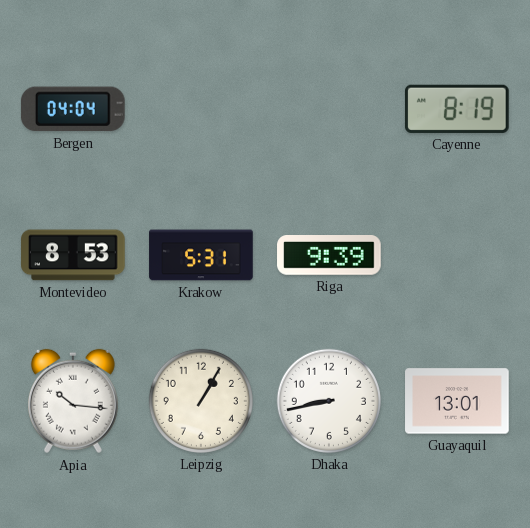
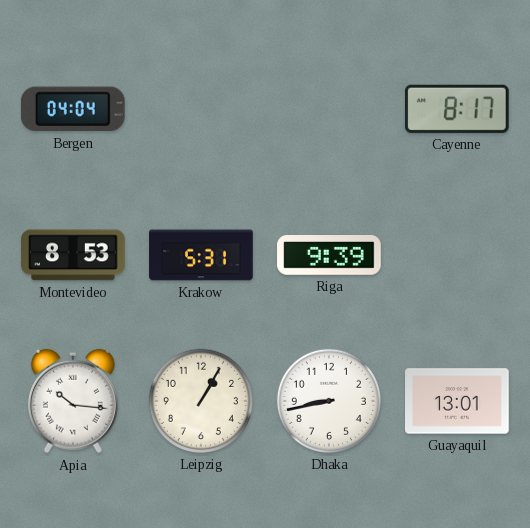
Cayenne: 8:19 -> 8:17 (457, 109)
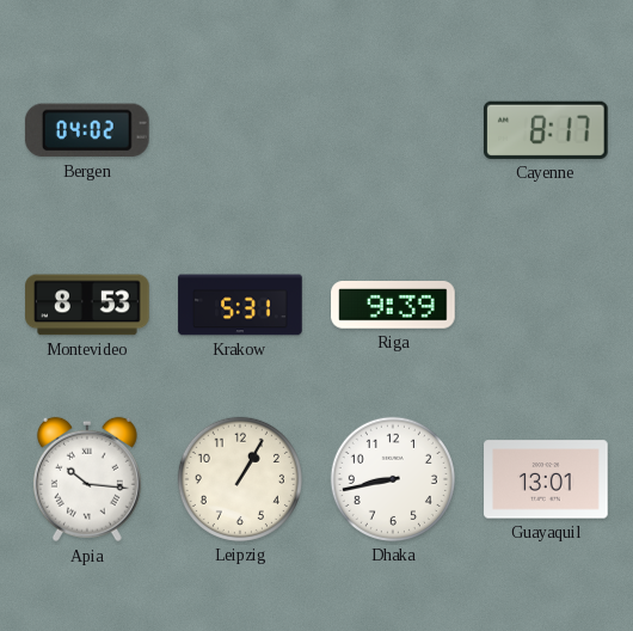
Bergen: 04:04 -> 04:02 (87, 130)
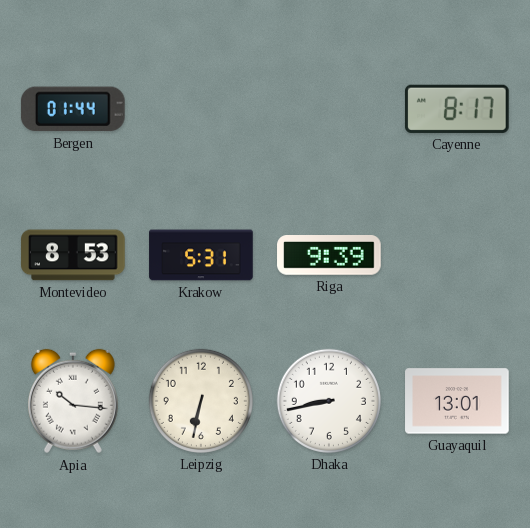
Bergen: 04:02 -> 01:44 (73, 109)
Leipzig: 1:05 -> 6:32 (201, 401)
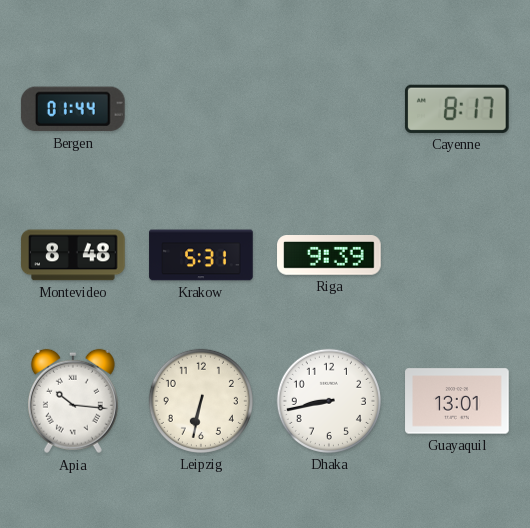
Montevideo: 8:53 -> 8:48 (73, 255)
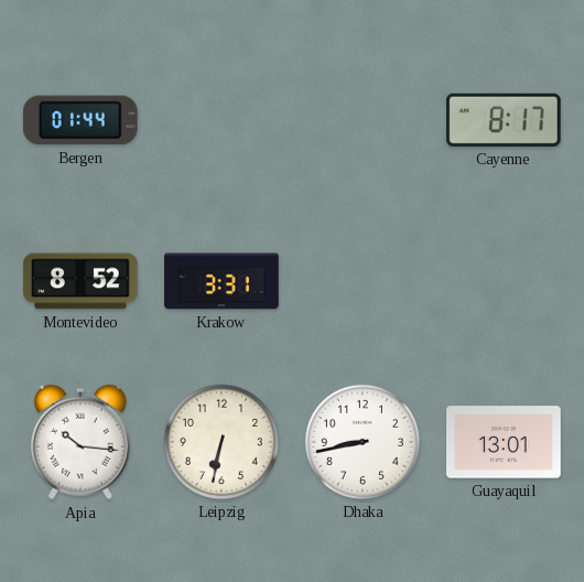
Montevideo: 8:48 -> 8:52 (80, 281)
Krakow: 5:31 -> 3:31 (221, 281)
Riga: 9:39 -> none (329, 255)
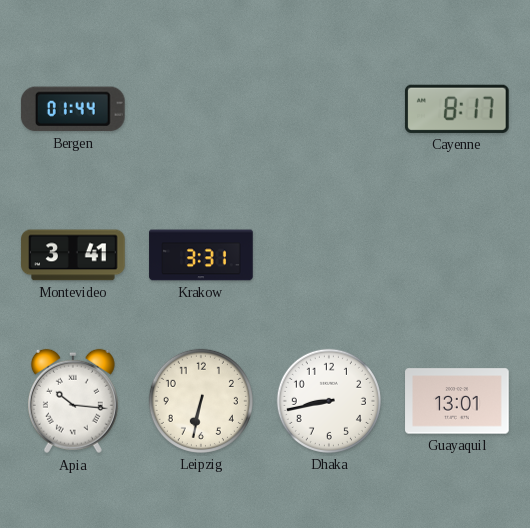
Montevideo: 8:52 -> 3:41 (73, 255)
